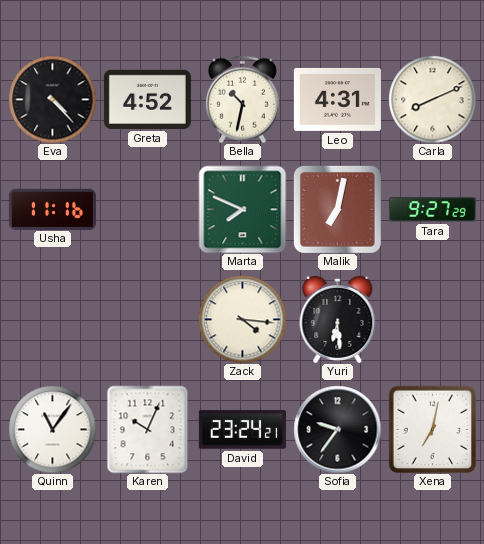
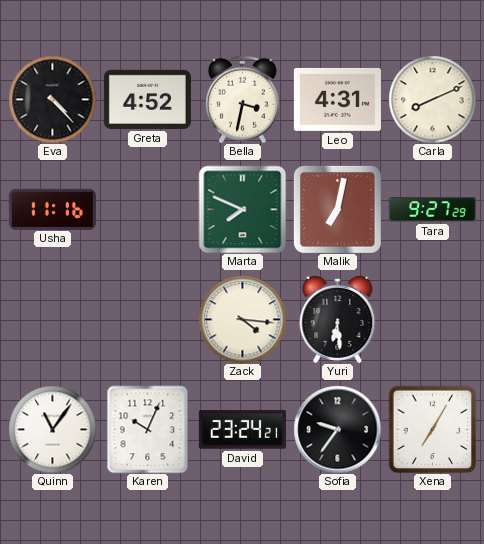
Bella: 10:32 -> 3:32 (242, 99)
Xena: 7:02 -> 7:05 (432, 429)
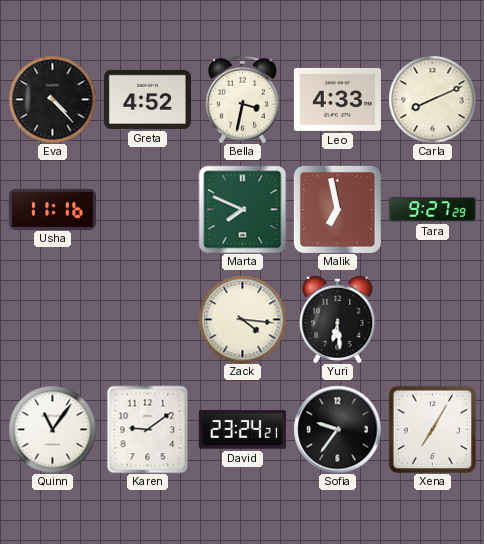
Leo: 4:31 -> 4:33 (337, 99)
Malik: 7:02 -> 6:58 (337, 209)
Karen: 10:04 -> 9:09 (148, 429)
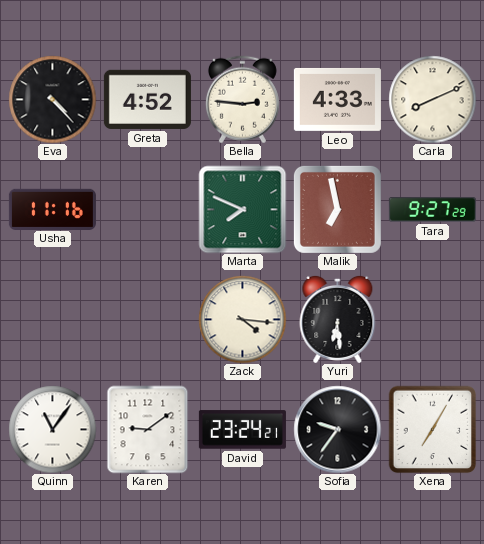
Bella: 3:32 -> 2:46 (242, 99)
